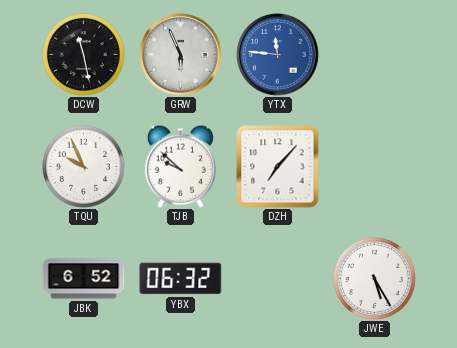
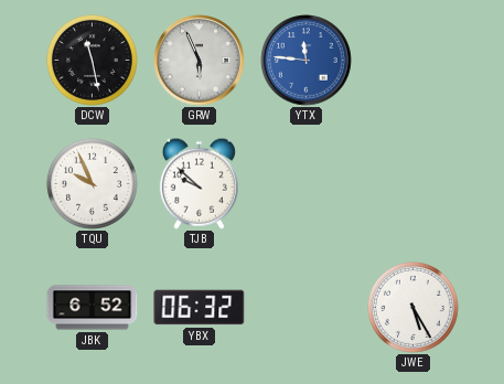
DZH: 7:07 -> none (278, 167)
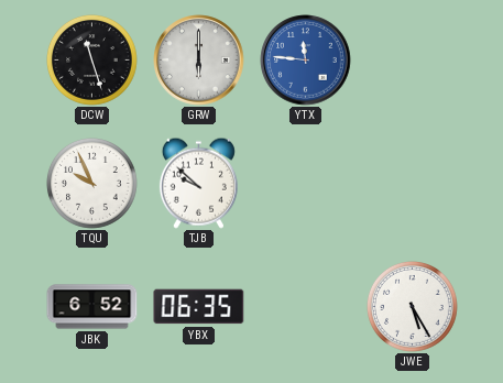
DCW: 11:28 -> 11:27 (92, 61)
GRW: 5:56 -> 6:00 (199, 61)
YBX: 06:32 -> 06:35 (199, 307)
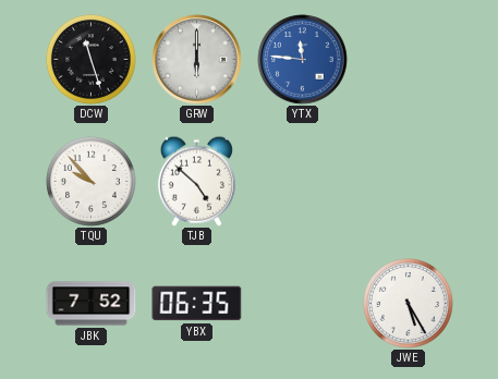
TQU: 9:56 -> 9:53 (92, 182)
TJB: 9:52 -> 4:52 (196, 181)
JBK: 6:52 -> 7:52 (92, 304)
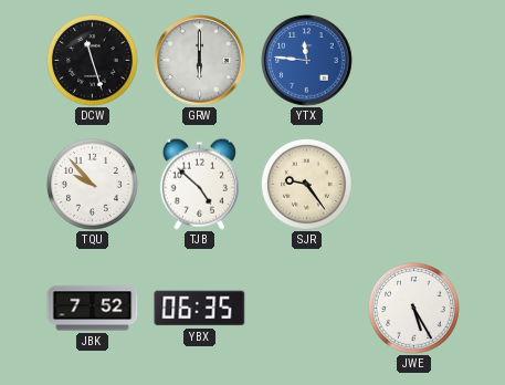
SJR: none -> 9:24 (307, 185)
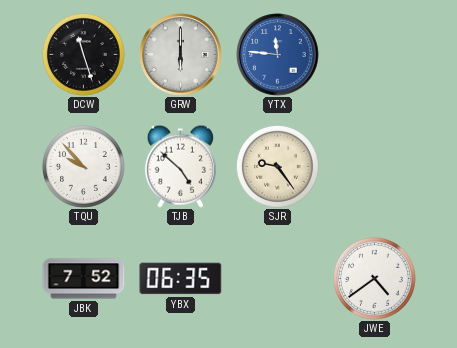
JWE: 5:25 -> 4:39 (375, 279)
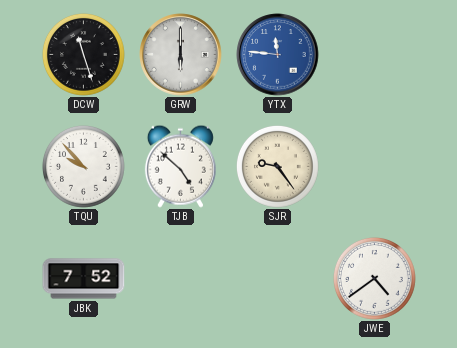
YBX: 06:35 -> none (181, 279)
